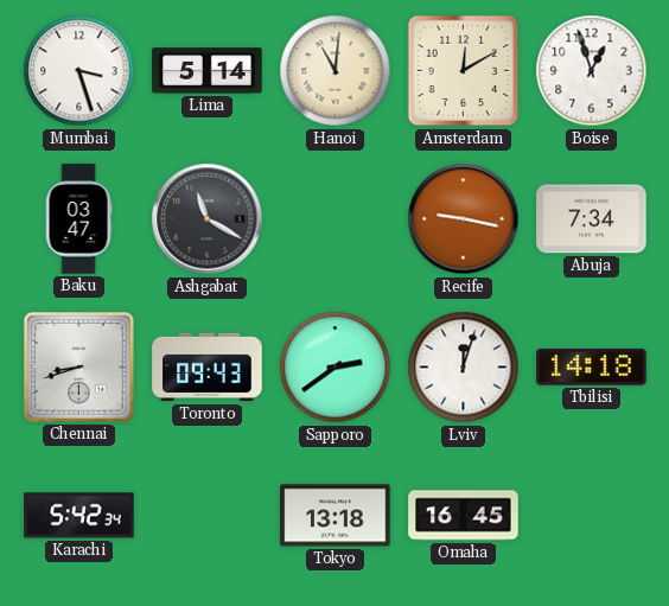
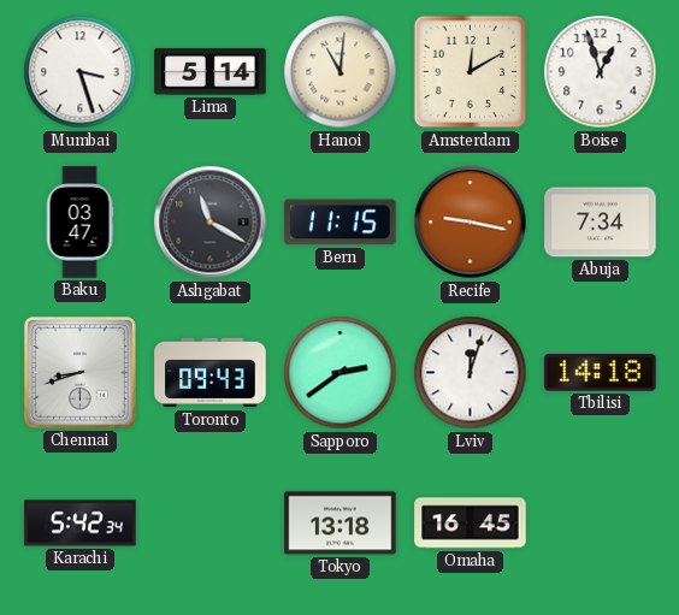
Bern: none -> 11:15 (341, 223)
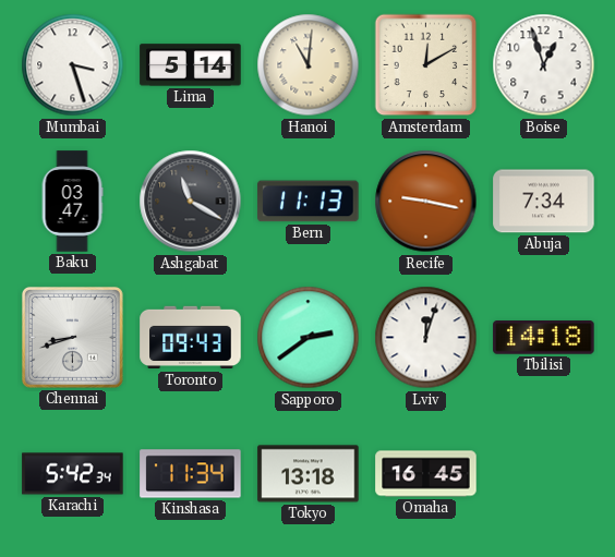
Bern: 11:15 -> 11:13 (309, 202)
Kinshasa: none -> 11:34 (191, 474)
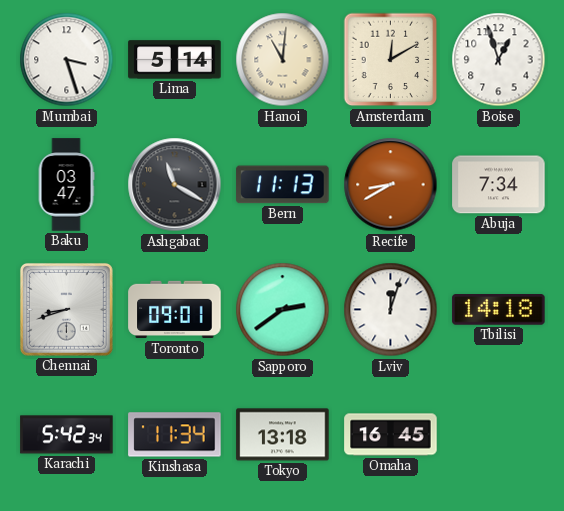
Recife: 9:17 -> 8:40 (391, 185)
Toronto: 09:43 -> 09:01 (175, 310)
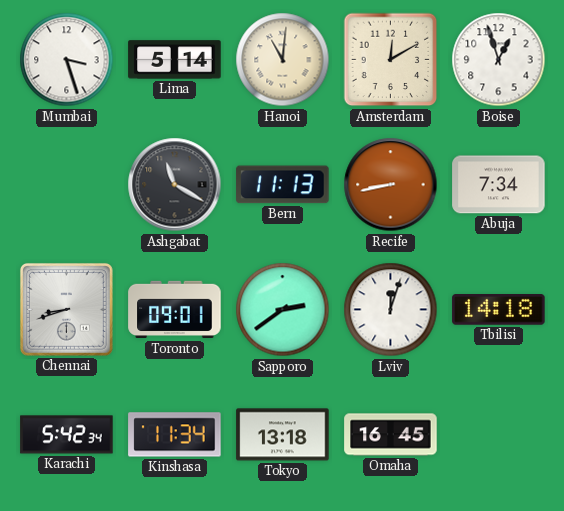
Baku: 03:47 -> none (66, 185)
Recife: 8:40 -> 8:43 (391, 185)
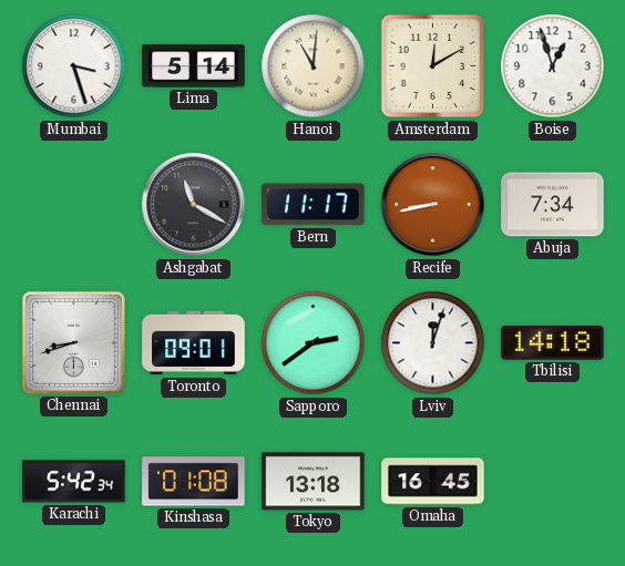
Bern: 11:13 -> 11:17 (314, 205)
Kinshasa: 11:34 -> 01:08 (194, 482)
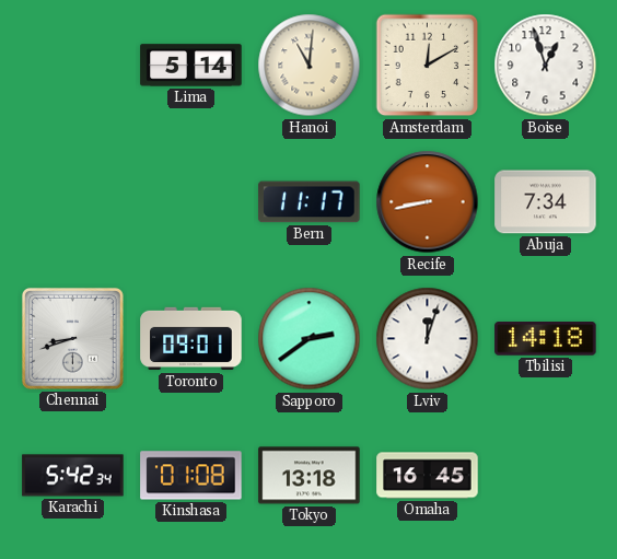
Mumbai: 3:27 -> none (74, 66)
Ashgabat: 11:20 -> none (194, 205)
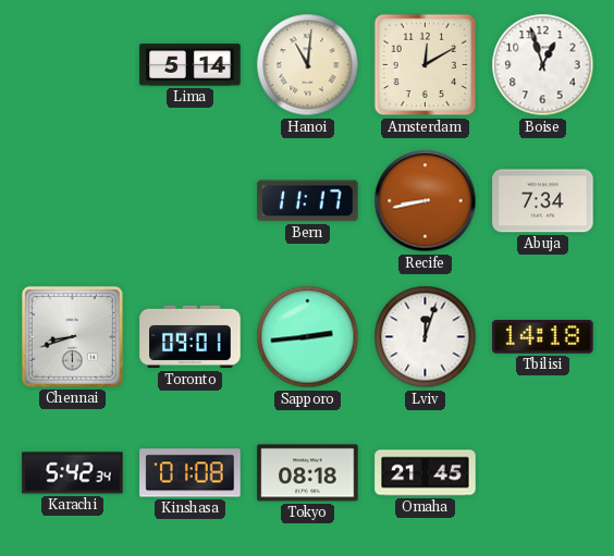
Sapporo: 2:39 -> 2:44 (308, 337)
Tokyo: 13:18 -> 08:18 (308, 473)
Omaha: 16:45 -> 21:45 (426, 473)
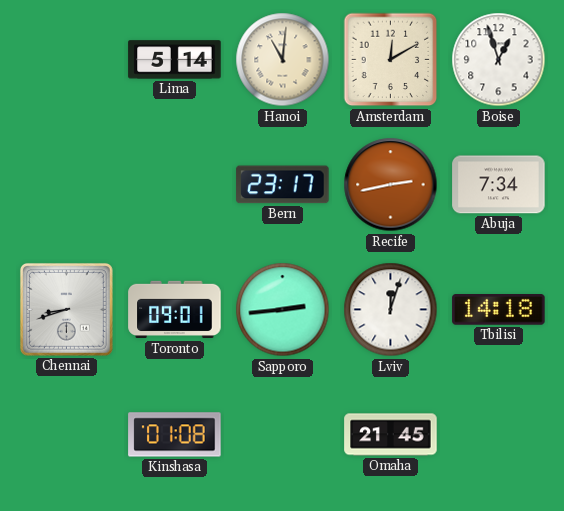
Bern: 11:17 -> 23:17 (283, 185)
Recife: 8:43 -> 2:43 (391, 185)
Karachi: 5:42 -> none (73, 473)
Tokyo: 08:18 -> none (308, 473)
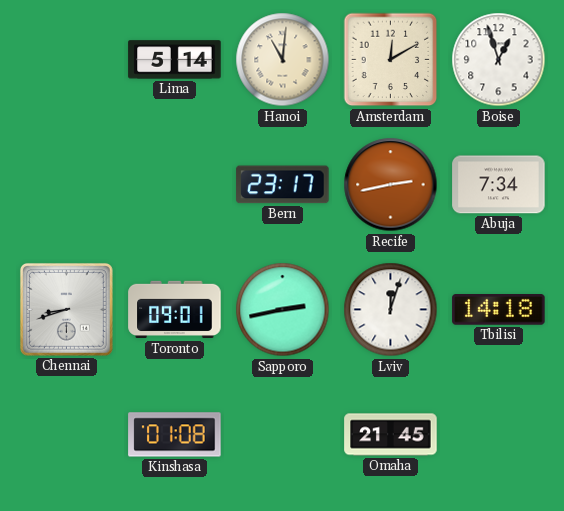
Sapporo: 2:44 -> 2:43 (283, 310)
